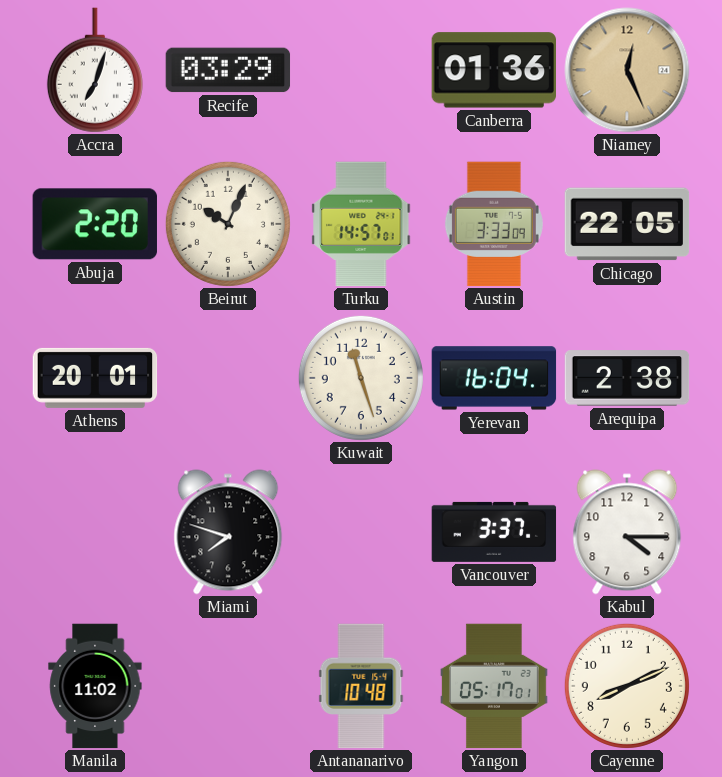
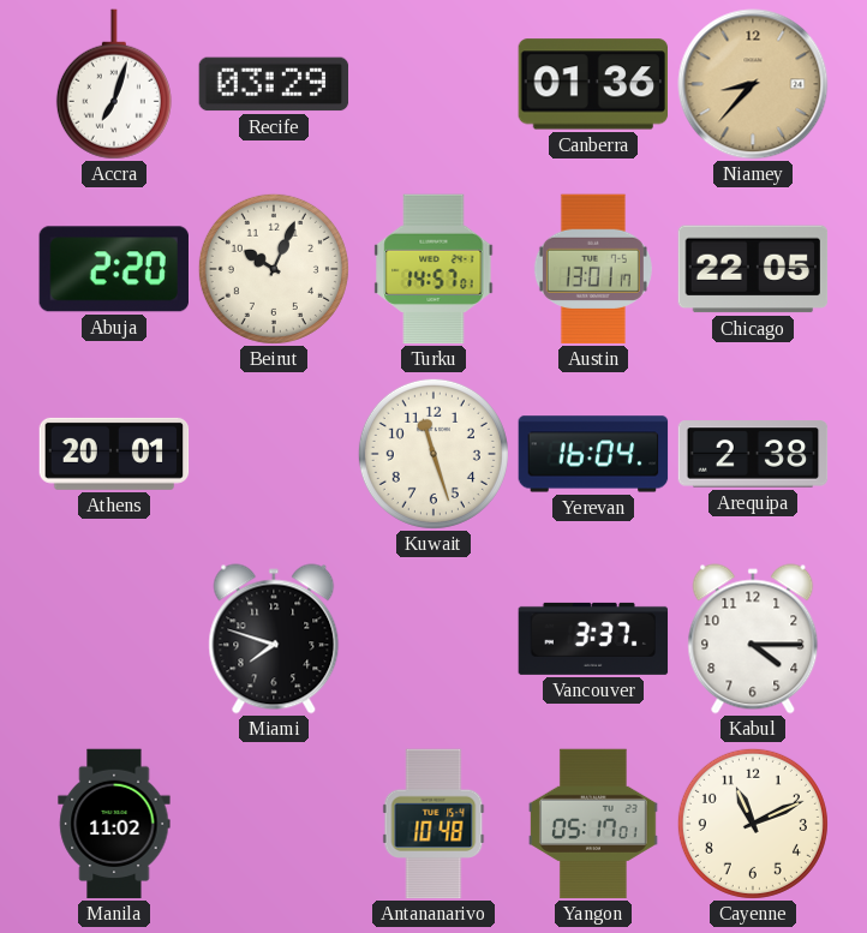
Niamey: 12:26 -> 8:37 (753, 84)
Austin: 3:33 -> 13:01 (593, 269)
Cayenne: 8:11 -> 11:11 (753, 824)
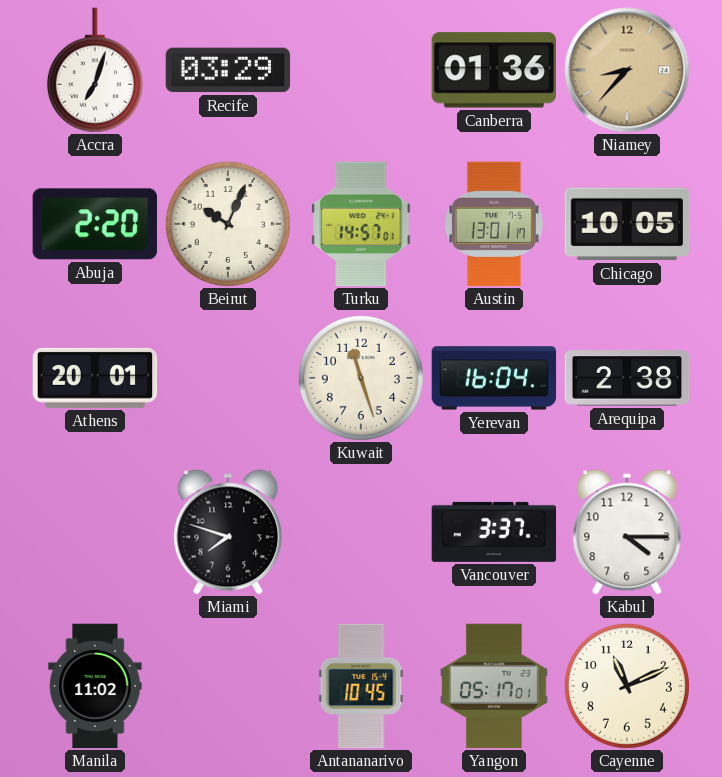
Chicago: 22:05 -> 10:05 (627, 224)
Antananarivo: 10:48 -> 10:45 (361, 686)
